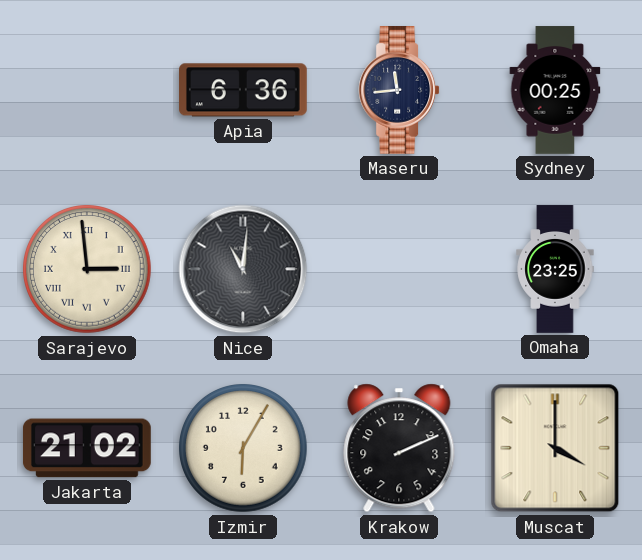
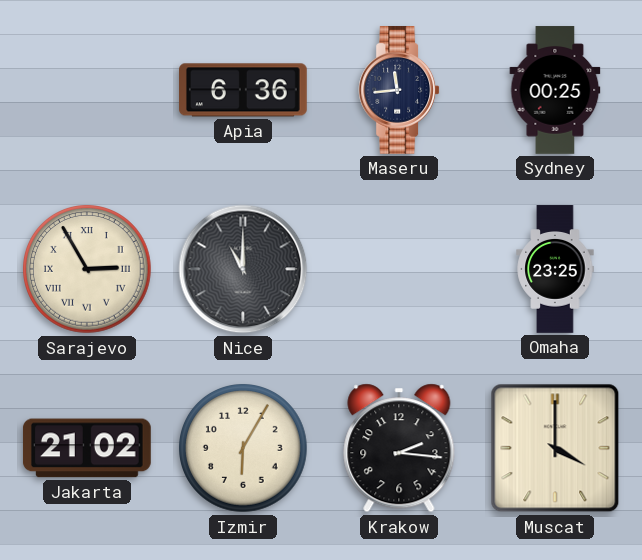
Sarajevo: 2:59 -> 2:55 (88, 270)
Nice: 11:01 -> 11:00 (243, 269)
Krakow: 2:11 -> 2:16 (399, 448)
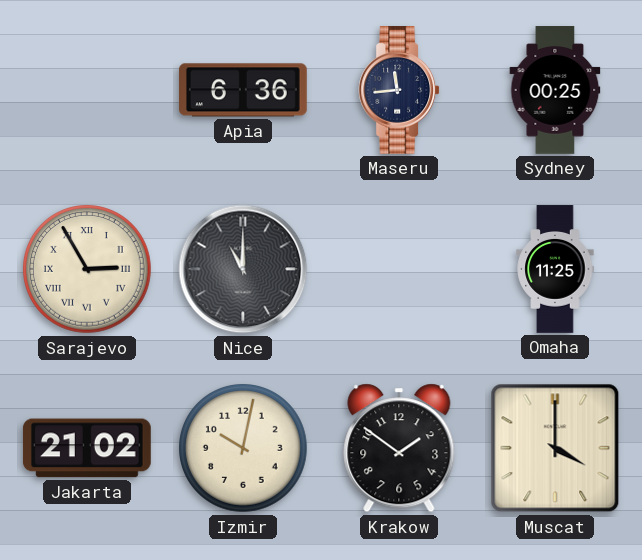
Omaha: 23:25 -> 11:25 (555, 269)
Izmir: 6:05 -> 10:02 (244, 449)
Krakow: 2:16 -> 1:51 (399, 448)
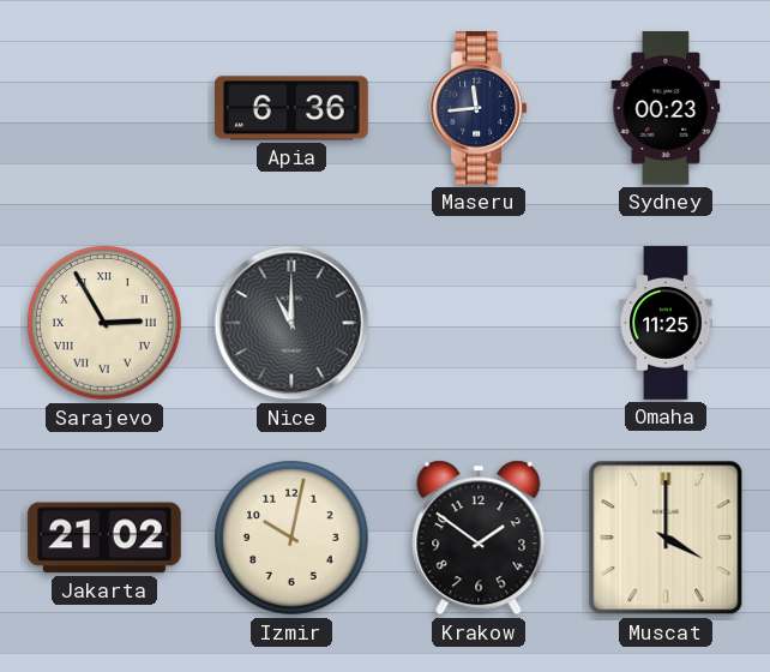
Sydney: 00:25 -> 00:23 (666, 108)
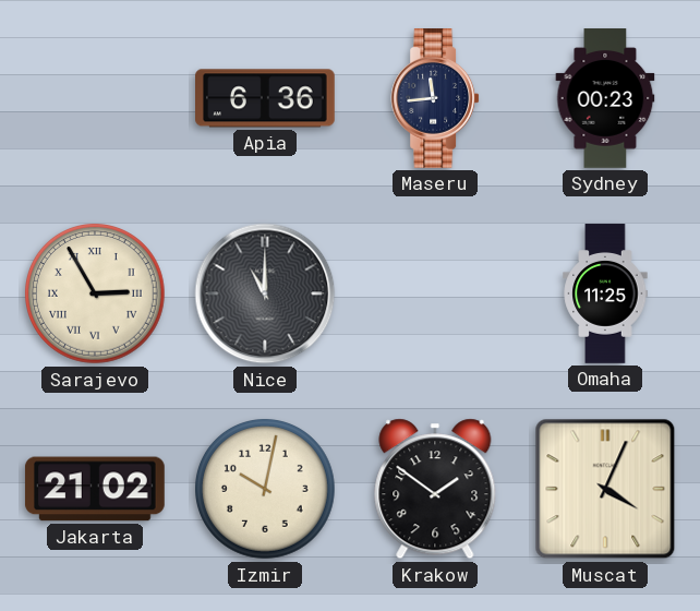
Muscat: 4:00 -> 4:04 (605, 489)
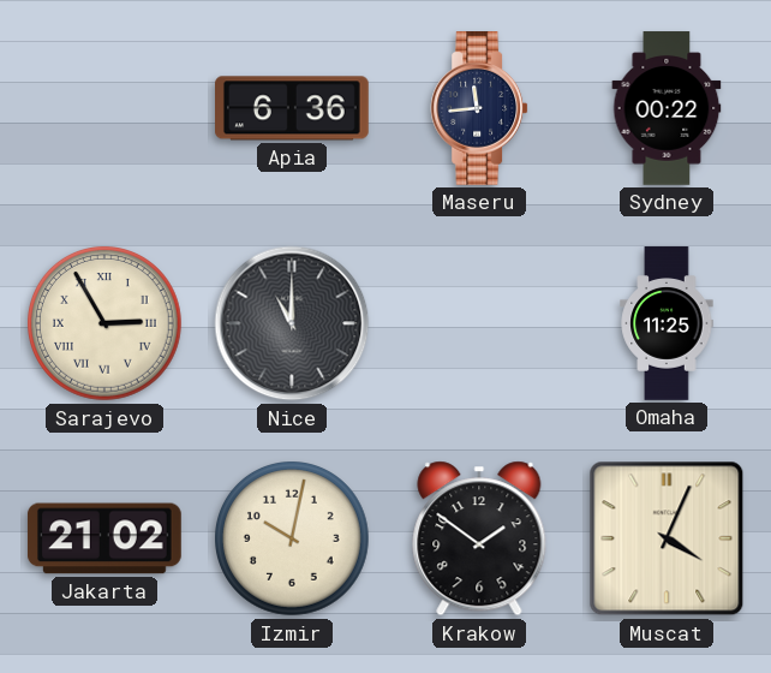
Sydney: 00:23 -> 00:22 (667, 108)
